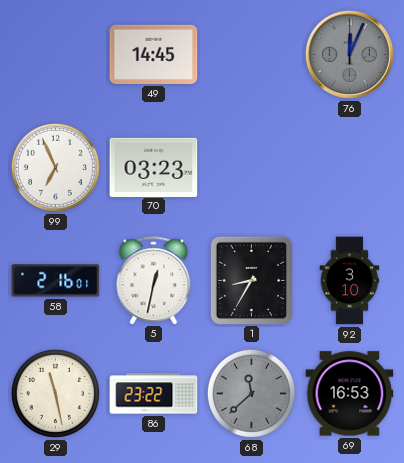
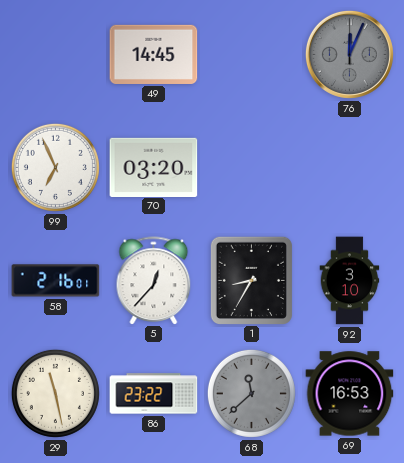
70: 03:23 -> 03:20 (154, 167)
5: 12:32 -> 12:37 (154, 280)
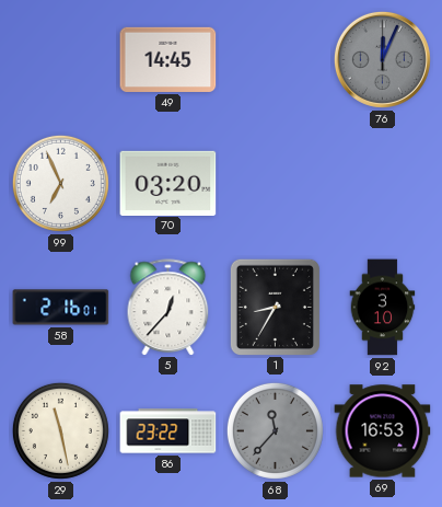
68: 11:38 -> 11:37 (275, 430)
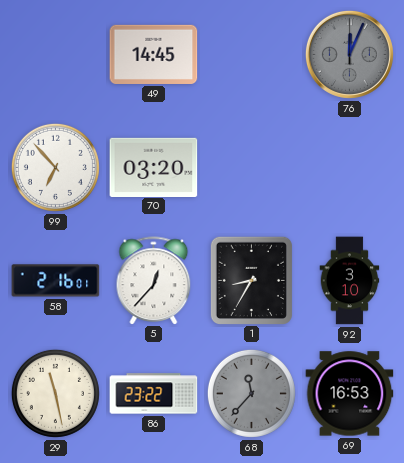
99: 6:56 -> 6:53 (55, 167)
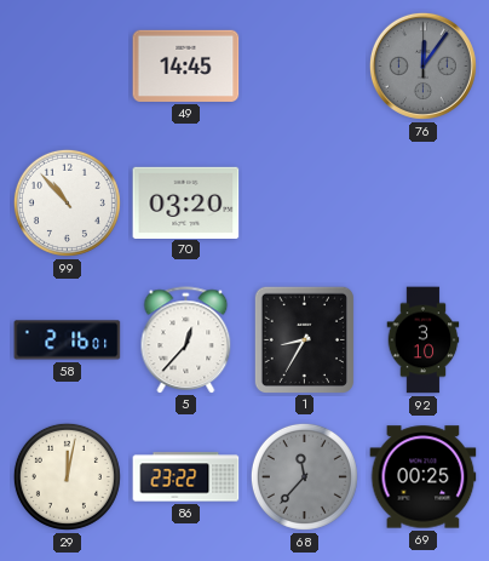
76: 12:04 -> 12:06 (422, 65)
99: 6:53 -> 10:53 (67, 202)
29: 11:28 -> 12:02 (67, 476)
69: 16:53 -> 00:25 (424, 477)
